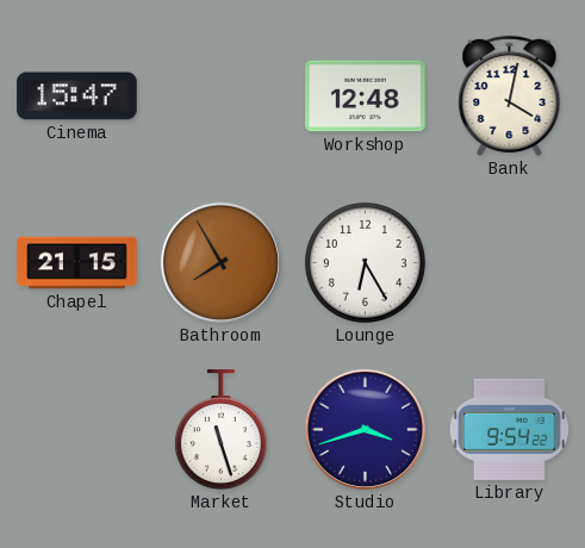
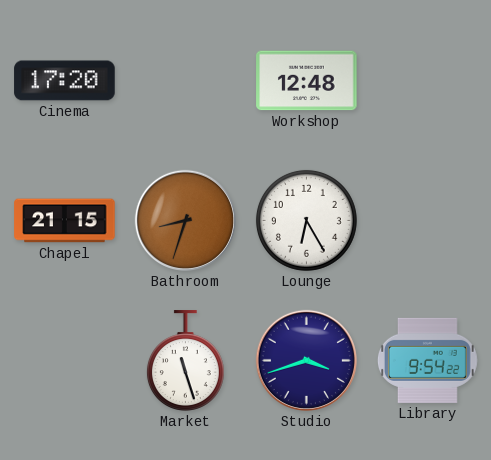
Cinema: 15:47 -> 17:20 (65, 81)
Bank: 4:02 -> none (510, 95)
Bathroom: 7:55 -> 8:33 (185, 220)
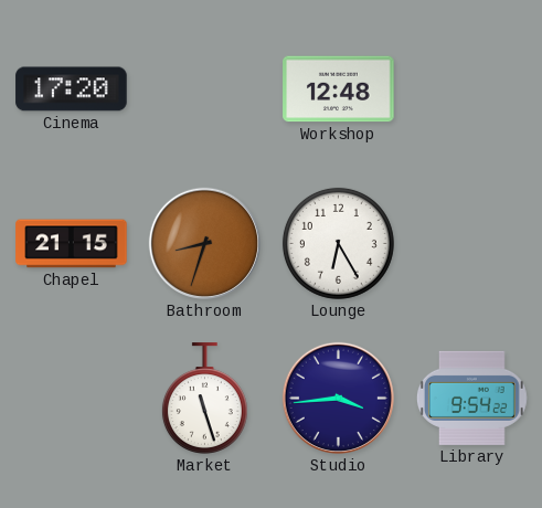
Studio: 3:42 -> 3:44 (338, 398)
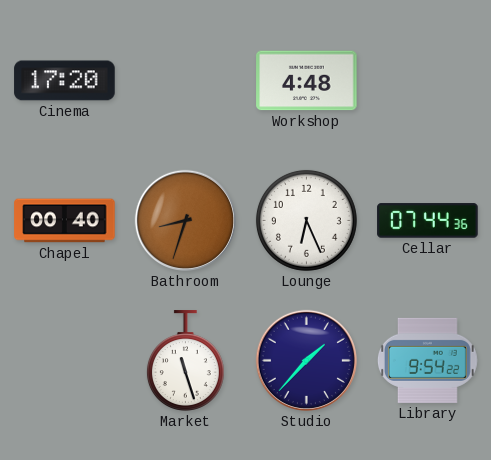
Workshop: 12:48 -> 4:48 (307, 81)
Chapel: 21:15 -> 00:40 (65, 221)
Lounge: 6:25 -> 6:26 (306, 220)
Cellar: none -> 07:44 (428, 221)
Studio: 3:44 -> 1:37 (306, 360)
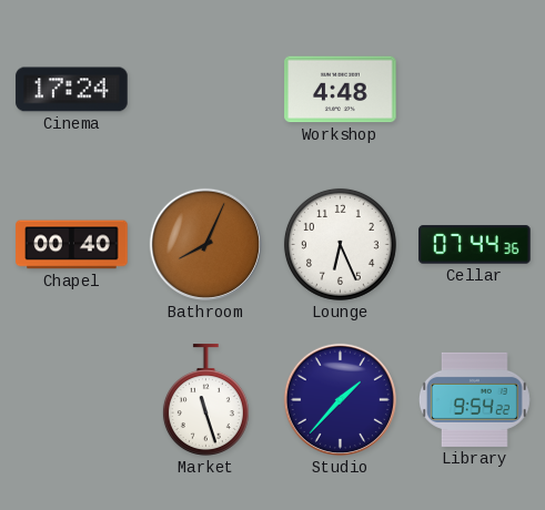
Cinema: 17:20 -> 17:24 (72, 90)
Bathroom: 8:33 -> 8:04 (205, 244)
